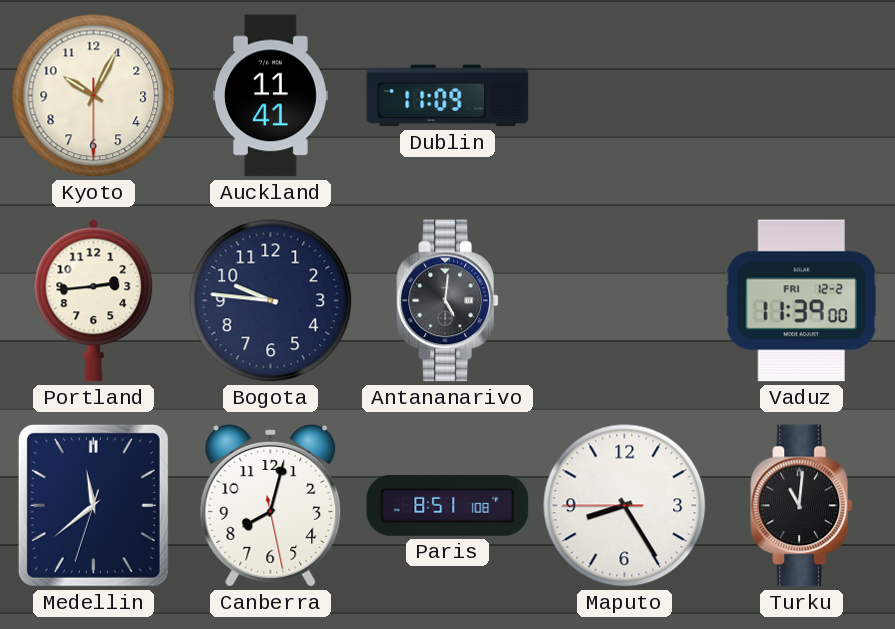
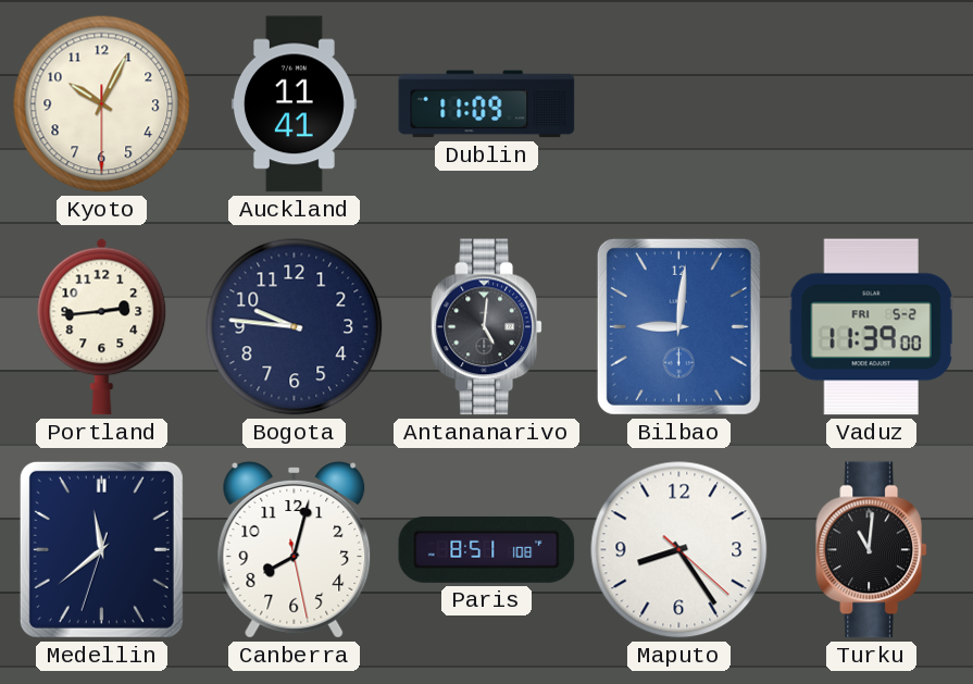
Bilbao: none -> 9:01 (678, 326)
Vaduz date: FRI 12-2 -> FRI 5-2 (871, 327)
Maputo: 8:24:45 -> 8:24:22 (679, 550)
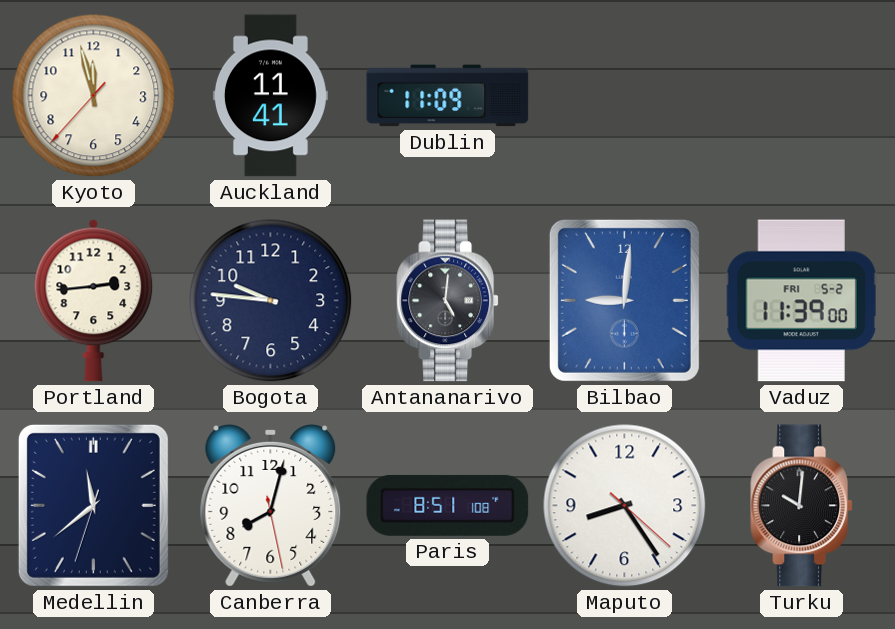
Kyoto: 10:04 -> 11:57 (94, 96)
Turku: 11:01 -> 10:01 (801, 506)
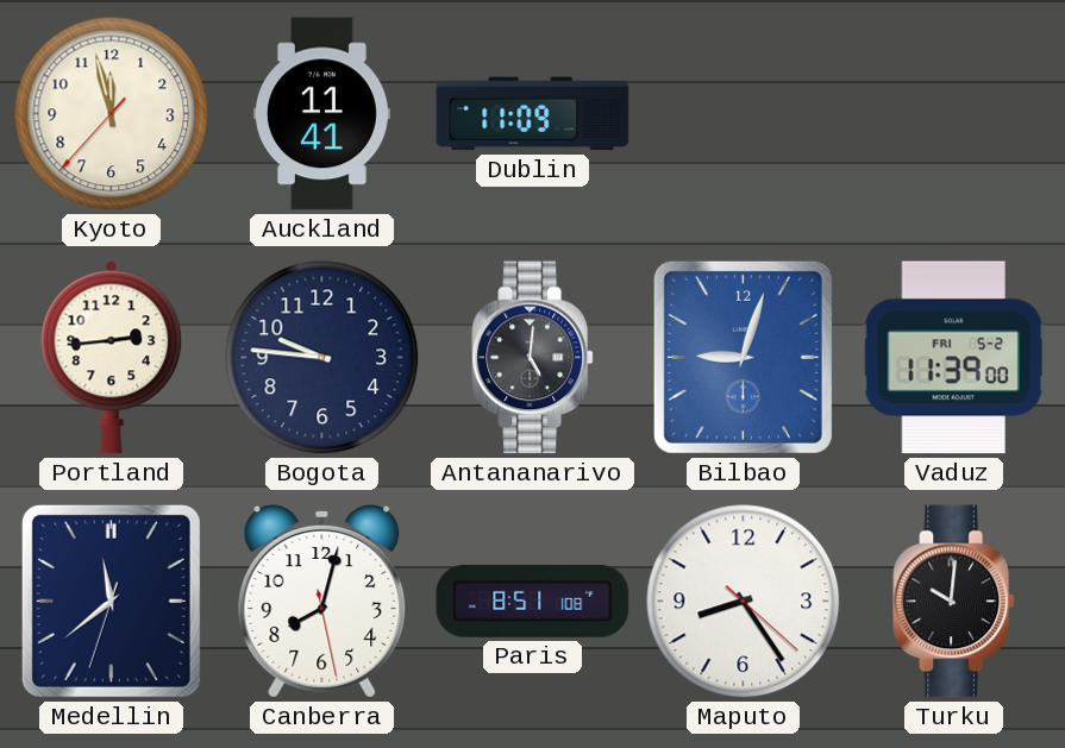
Bilbao: 9:01 -> 9:03 (743, 357)
